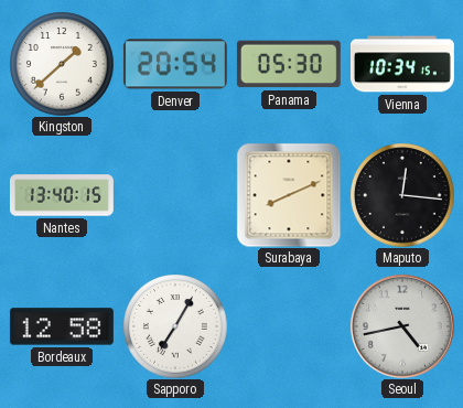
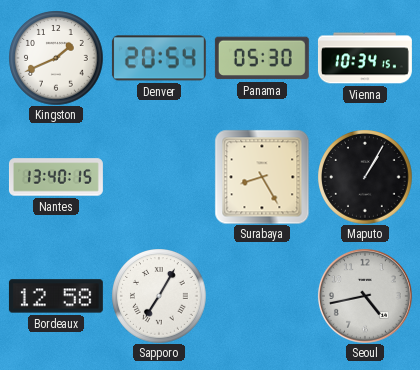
Kingston: 1:38 -> 1:41 (56, 58)
Surabaya: 8:11 -> 8:25 (262, 177)
Maputo: 12:16 -> 1:05 (365, 177)
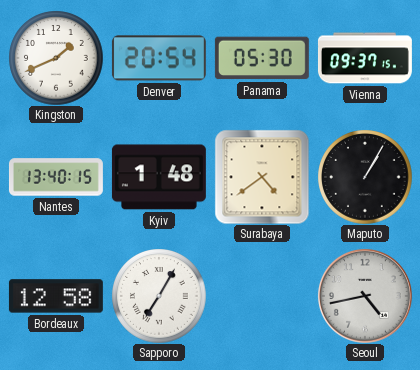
Vienna: 10:34 -> 09:37 (365, 58)
Kyiv: none -> 1:48 (159, 177)
Surabaya: 8:25 -> 4:39 (262, 177)
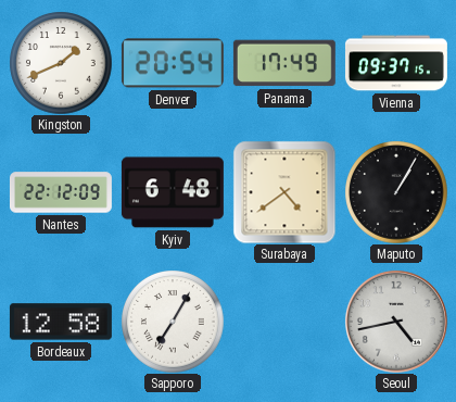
Panama: 05:30 -> 17:49 (284, 63)
Nantes: 13:40 -> 22:12 (61, 192)
Kyiv: 1:48 -> 6:48 (173, 192)
